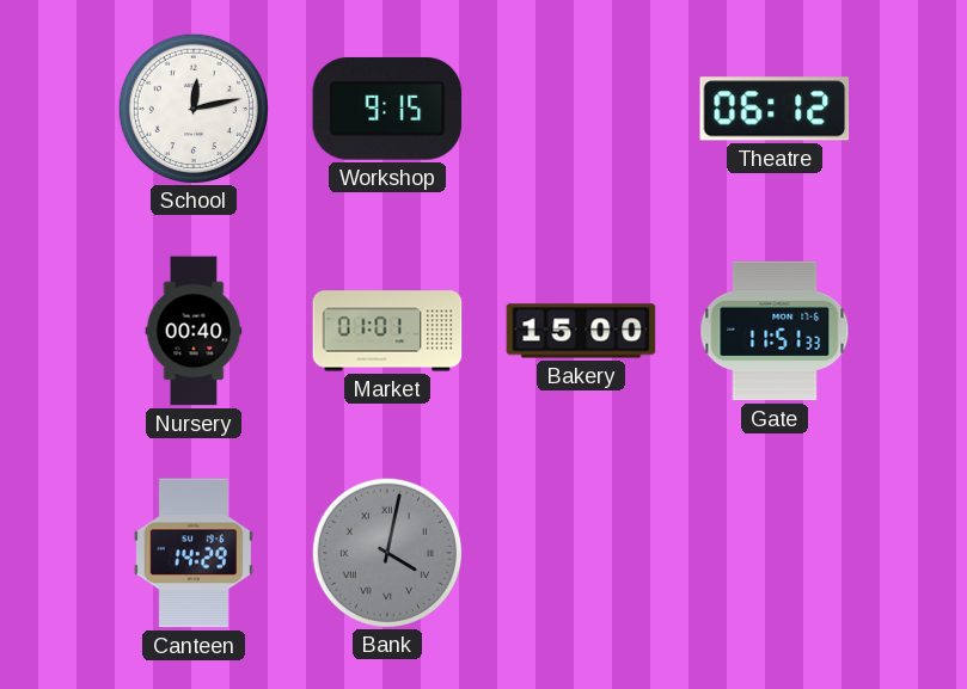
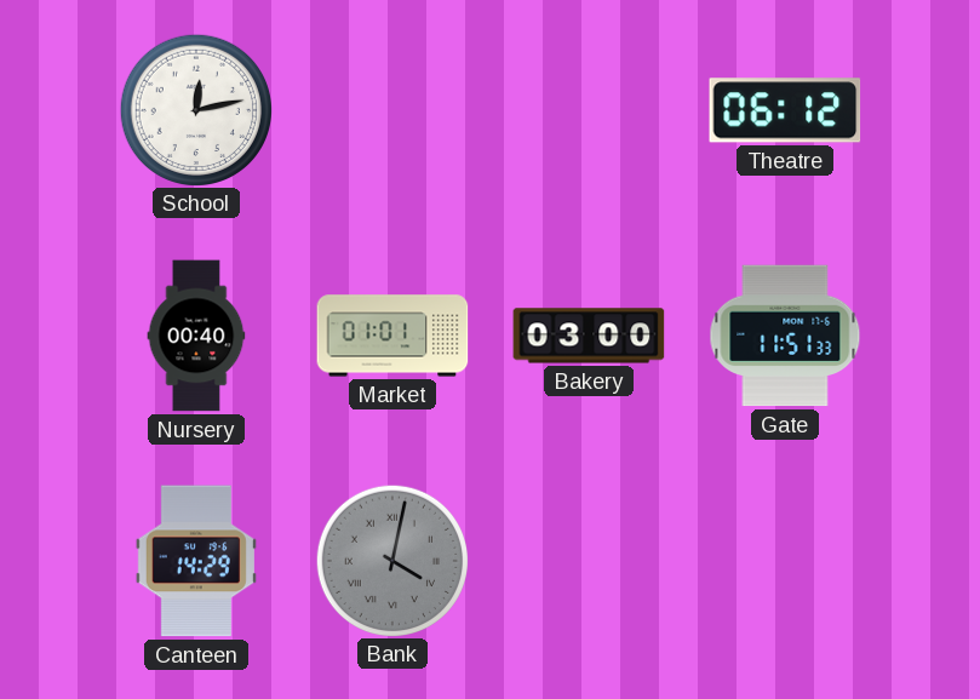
Workshop: 9:15 -> none (387, 109)
Bakery: 15:00 -> 03:00 (589, 336)
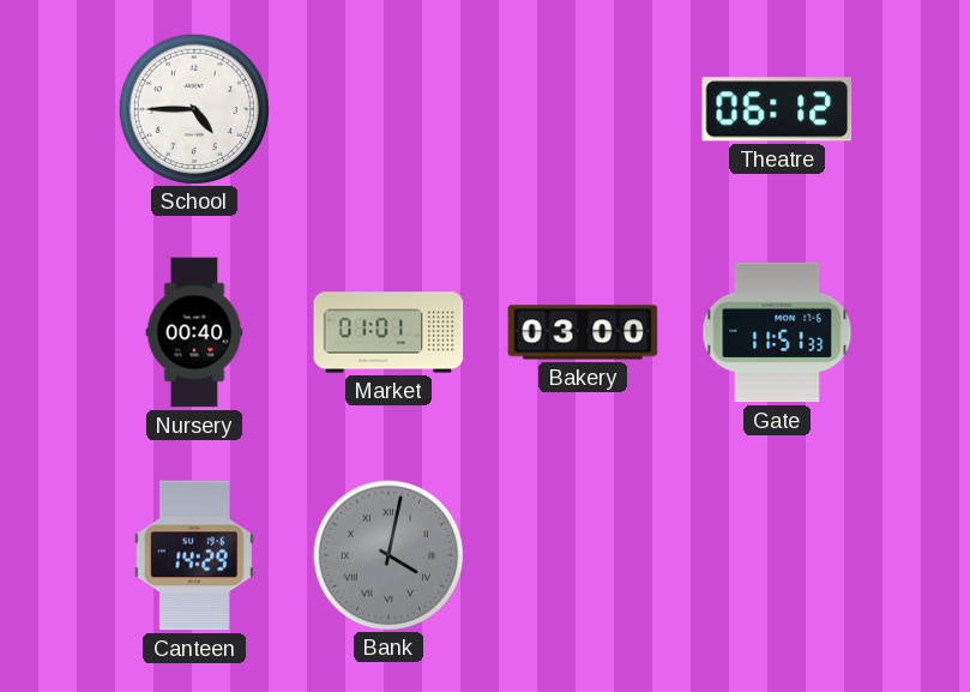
School: 12:13 -> 4:45 (193, 108)
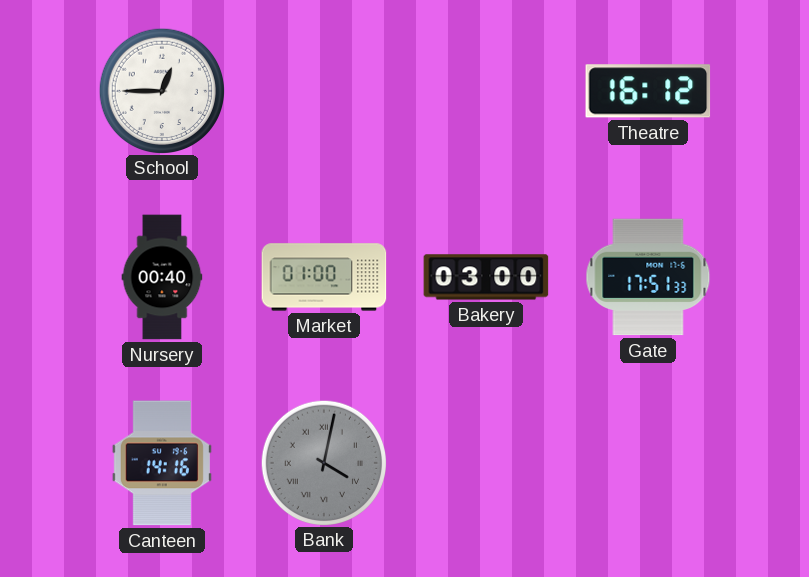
School: 4:45 -> 12:45 (161, 90)
Theatre: 06:12 -> 16:12 (648, 91)
Market: 01:01 -> 01:00 (324, 277)
Gate: 11:51 -> 17:51 (648, 277)
Canteen: 14:29 -> 14:16 (162, 463)
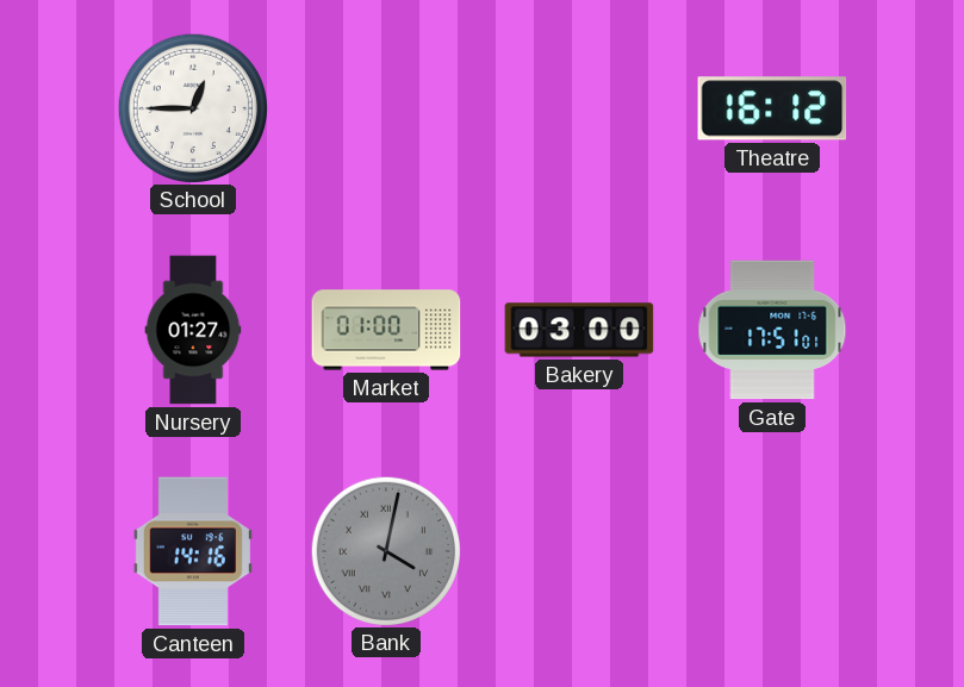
Nursery: 00:40 -> 01:27 (193, 330)
Gate: 17:51:33 -> 17:51:01 (772, 330)
